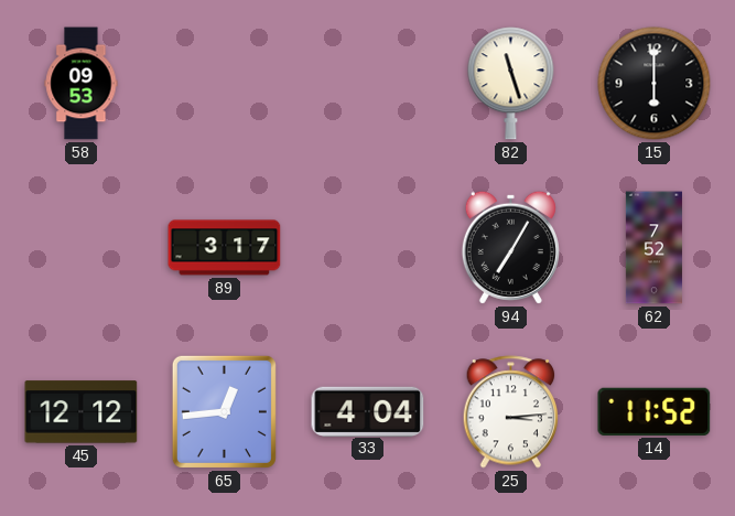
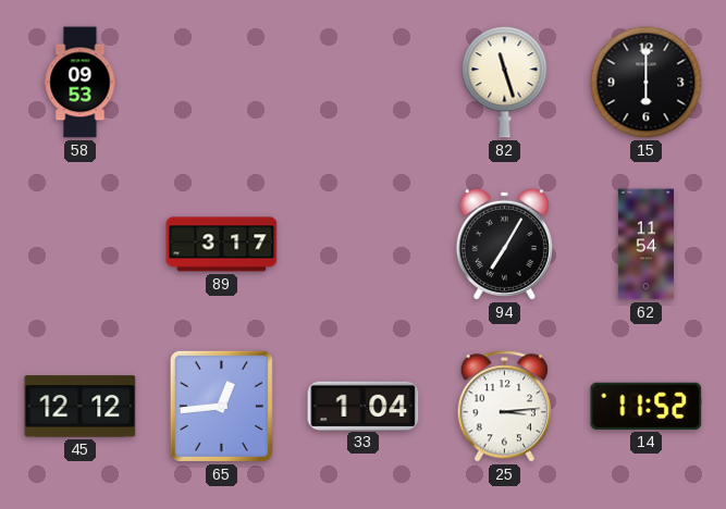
62: 7:52 -> 11:54 (645, 245)
33: 4:04 -> 1:04 (364, 406)
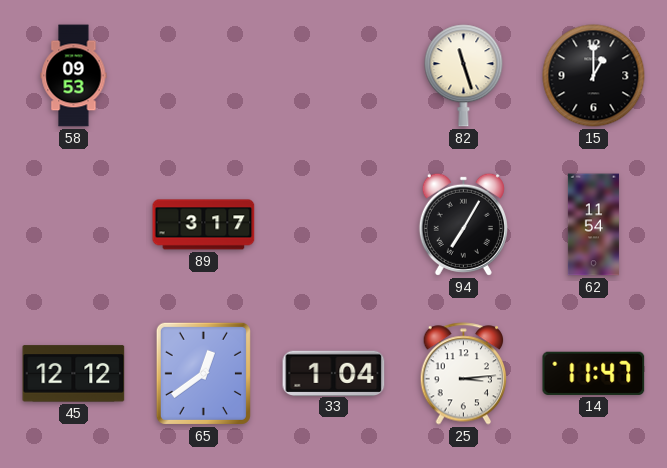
15: 6:00 -> 1:00 (594, 76)
65: 12:44 -> 12:39 (203, 373)
14: 11:52 -> 11:47 (594, 373)
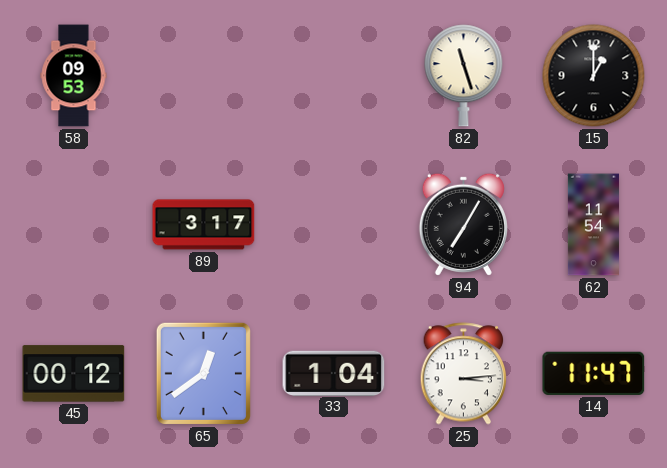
45: 12:12 -> 00:12 (74, 374)
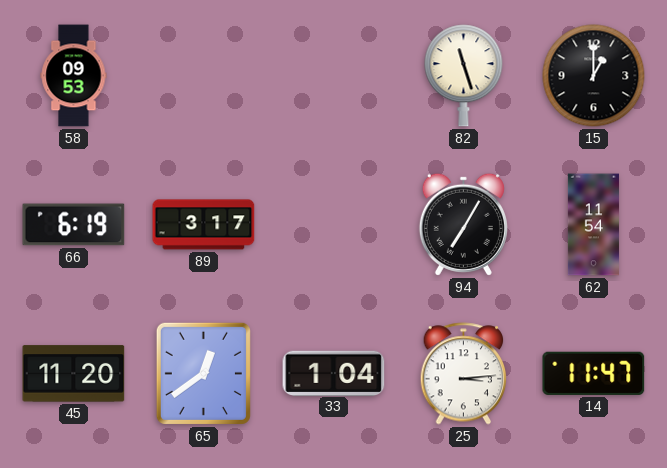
66: none -> 6:19 (74, 225)
45: 00:12 -> 11:20 (74, 374)
